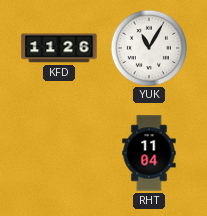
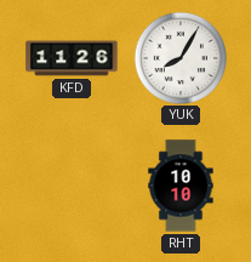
YUK: 11:05 -> 8:05 (179, 57)
RHT: 11:04 -> 10:10 (181, 186)
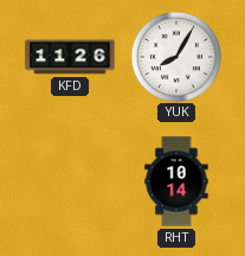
RHT: 10:10 -> 10:14 (176, 181)
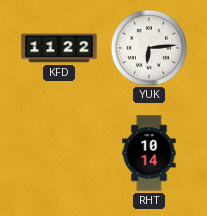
KFD: 11:26 -> 11:22 (59, 48)
YUK: 8:05 -> 6:14 (148, 47)
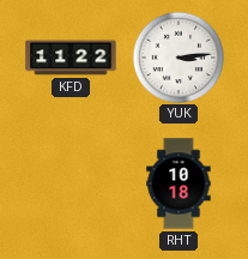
YUK: 6:14 -> 3:14 (177, 56)
RHT: 10:14 -> 10:18 (179, 183)
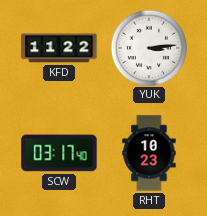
SCW: none -> 03:17 (59, 153)
RHT: 10:18 -> 10:23 (149, 153)
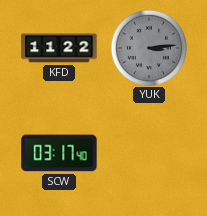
YUK dial: white -> grey (148, 47)
RHT: 10:23 -> none (149, 153)
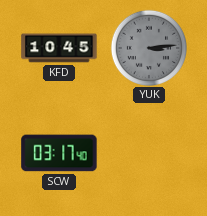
KFD: 11:22 -> 10:45 (59, 48)
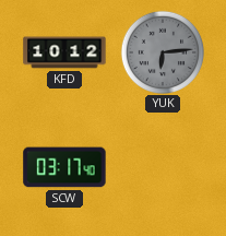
KFD: 10:45 -> 10:12 (64, 52)
YUK: 3:14 -> 6:14 (162, 51)
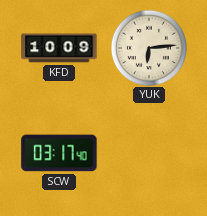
KFD: 10:12 -> 10:09 (59, 48)
YUK dial: grey -> cream (148, 47)
